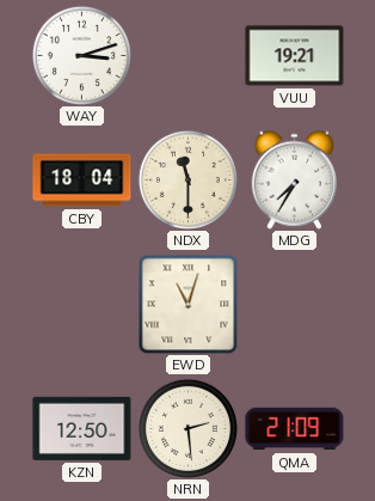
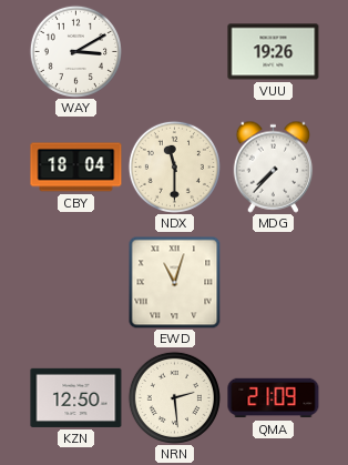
WAY: 3:12 -> 3:10 (75, 51)
VUU: 19:21 -> 19:26 (274, 52)
MDG: 7:35 -> 7:37 (274, 166)
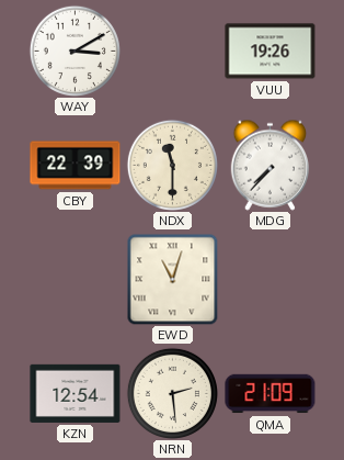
CBY: 18:04 -> 22:39 (76, 166)
KZN: 12:50 -> 12:54 (76, 393)
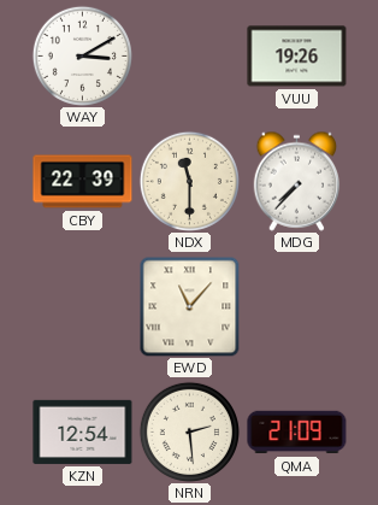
EWD: 11:03 -> 11:07 (189, 306)
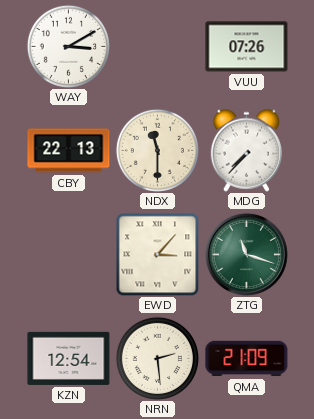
VUU: 19:26 -> 07:26 (247, 47)
CBY: 22:39 -> 22:13 (69, 151)
EWD: 11:07 -> 3:07 (157, 254)
ZTG: none -> 11:18 (246, 254)
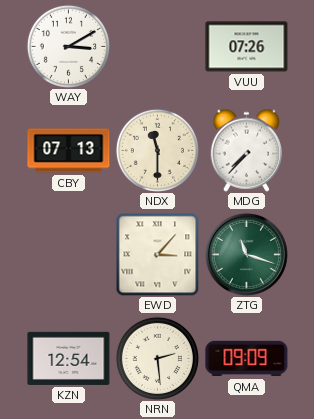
CBY: 22:13 -> 07:13 (69, 151)
QMA: 21:09 -> 09:09 (247, 359)
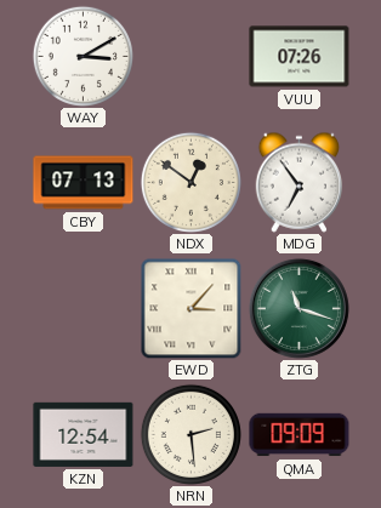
NDX: 11:30 -> 12:51 (190, 182)
MDG: 7:37 -> 6:54 (300, 182)
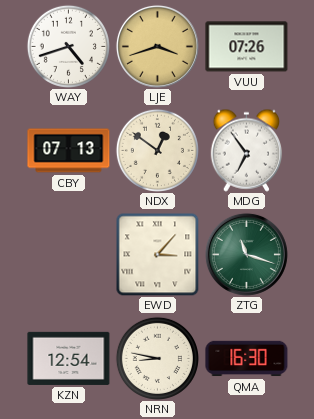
WAY: 3:10 -> 4:42 (68, 46)
LJE: none -> 3:42 (157, 46)
NRN: 2:29 -> 8:47 (157, 358)
QMA: 09:09 -> 16:30 (247, 359)
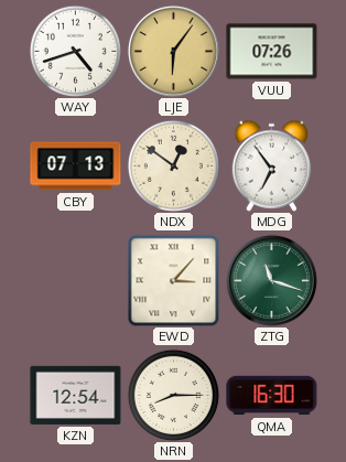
LJE: 3:42 -> 6:06 (173, 51)
NRN: 8:47 -> 8:15 (173, 395)
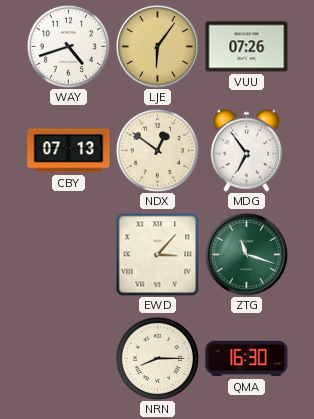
KZN: 12:54 -> none (76, 395)
